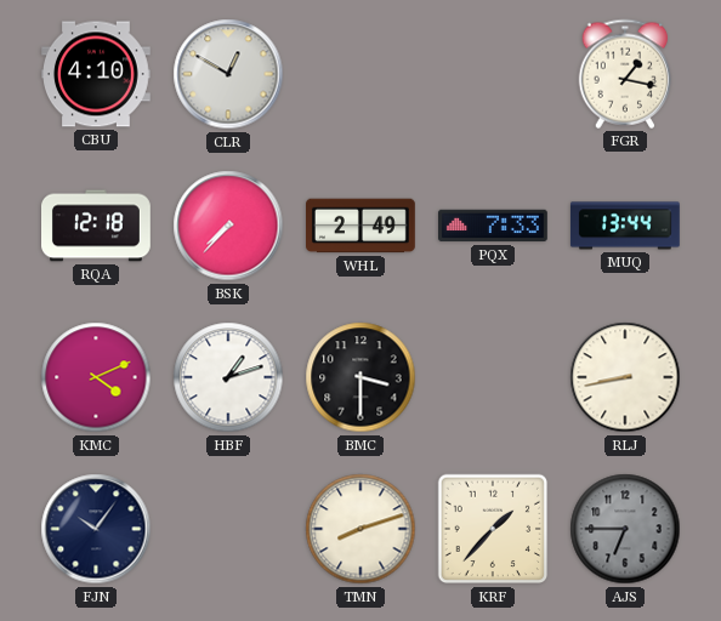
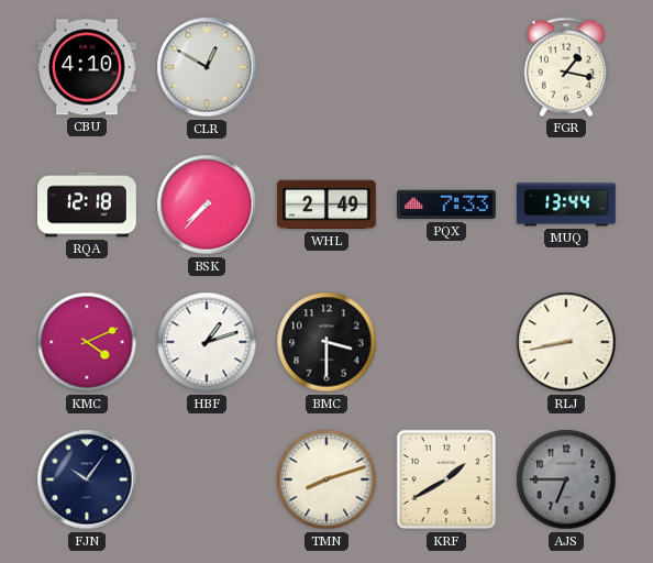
KRF: 1:37 -> 1:40 (446, 479)
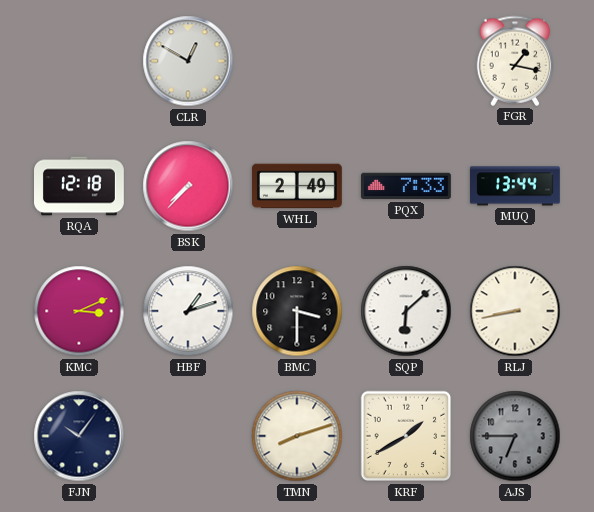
CBU: 4:10 -> none (88, 67)
KMC: 4:11 -> 3:11 (79, 311)
SQP: none -> 6:08 (406, 311)
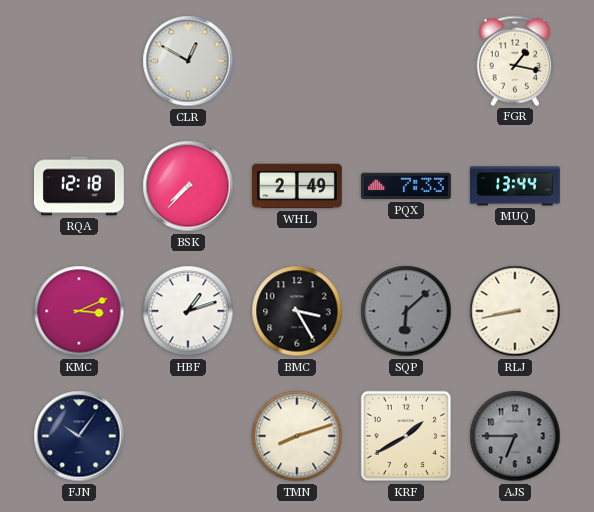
BMC: 3:30 -> 3:25 (297, 311)
SQP dial: white -> grey (406, 311)
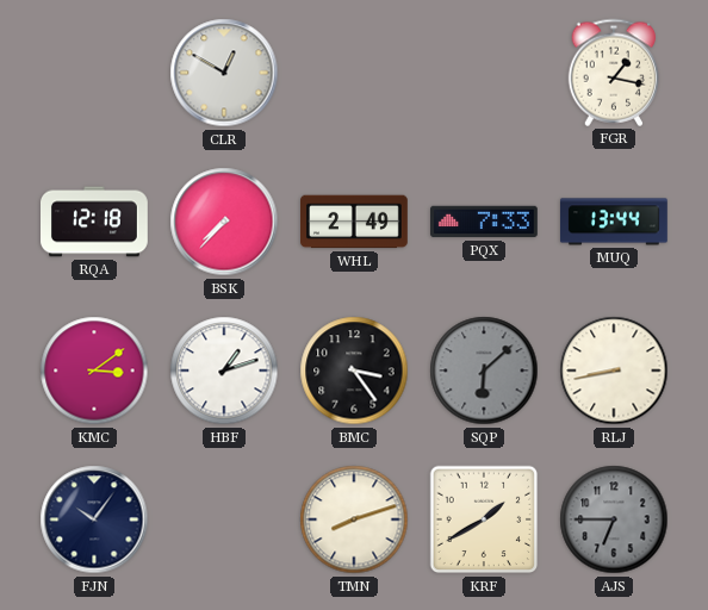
KMC: 3:11 -> 3:09 (94, 371)
BMC: 3:25 -> 3:24 (354, 371)
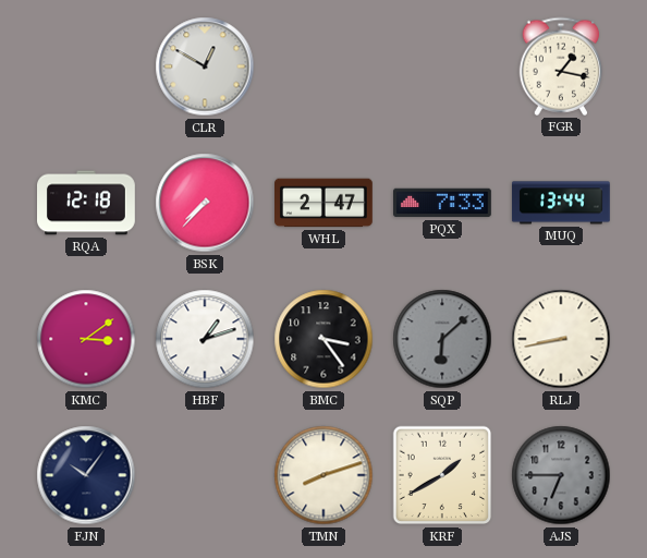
WHL: 2:49 -> 2:47 (325, 203)
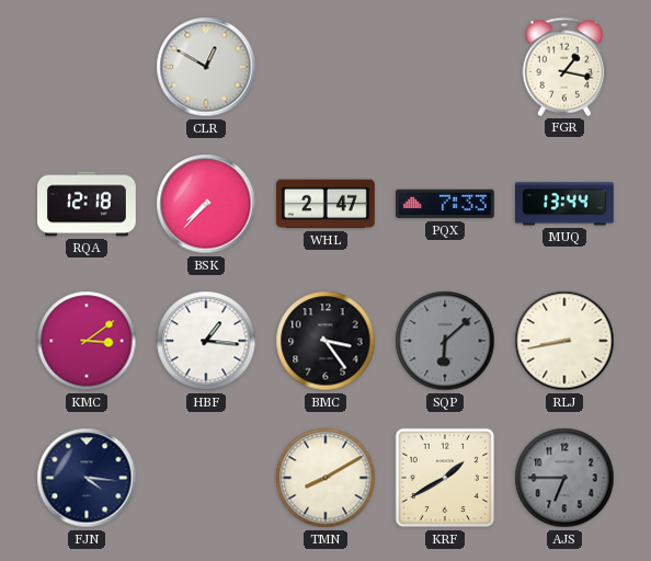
HBF: 1:12 -> 1:16 (206, 341)
FJN: 10:06 -> 4:16 (87, 478)
TMN: 8:12 -> 8:10 (325, 478)
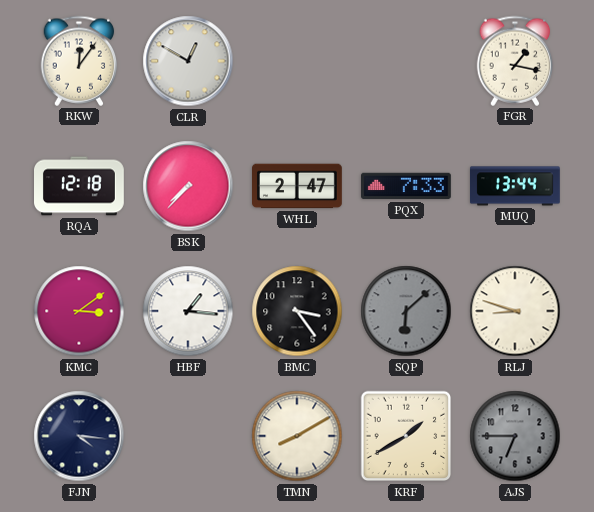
RKW: none -> 12:06 (79, 61)
RLJ: 8:43 -> 8:48 (515, 311)
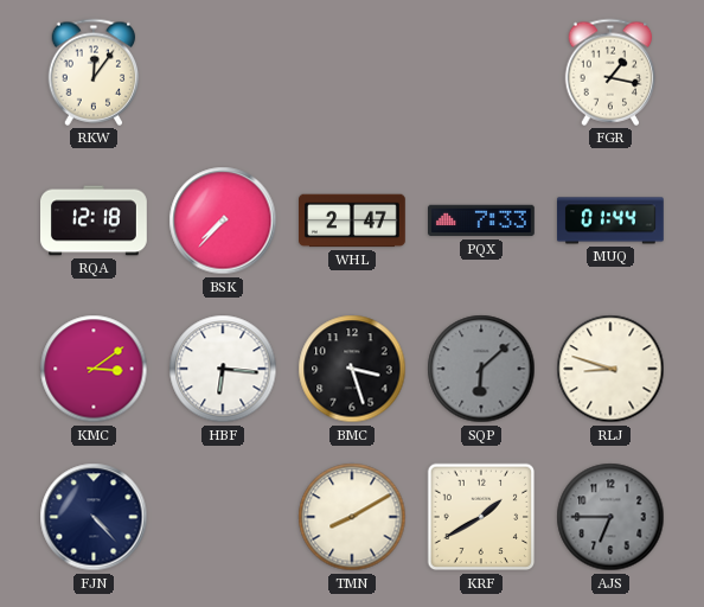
CLR: 12:50 -> none (188, 61)
MUQ: 13:44 -> 01:44 (610, 221)
HBF: 1:16 -> 6:16 (223, 369)
BMC: 3:24 -> 3:27 (352, 369)
FJN: 4:16 -> 4:23 (94, 517)
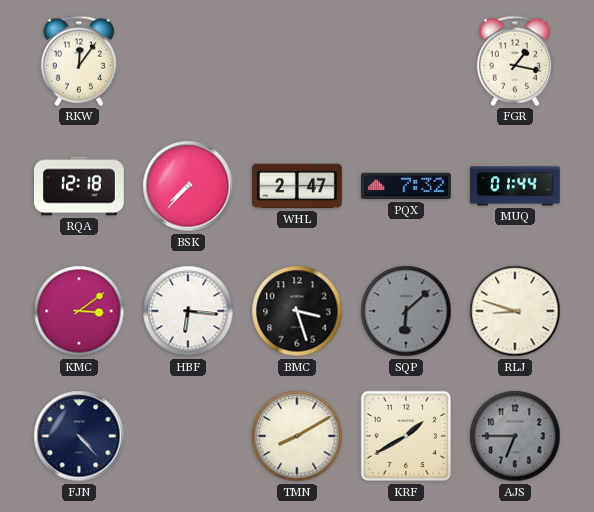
PQX: 7:33 -> 7:32 (407, 186)
